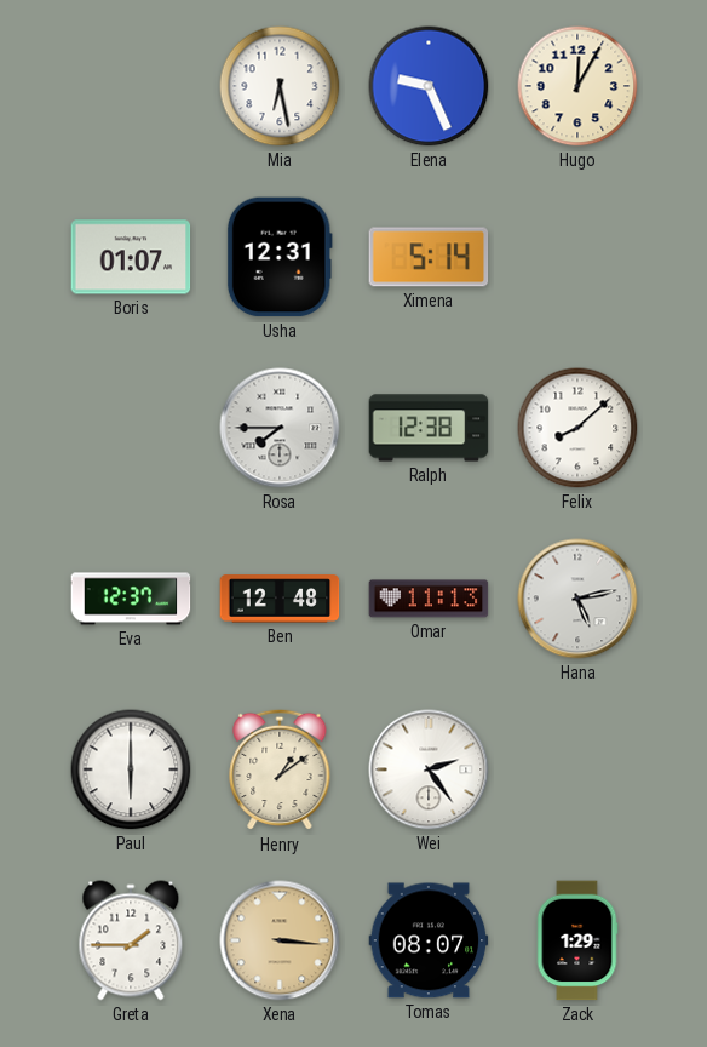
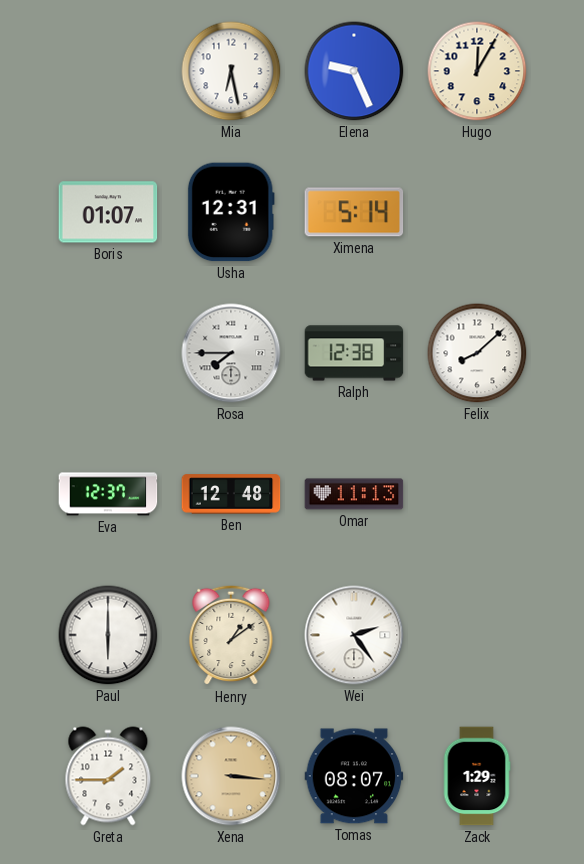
Hana: 5:13 -> none (577, 599)
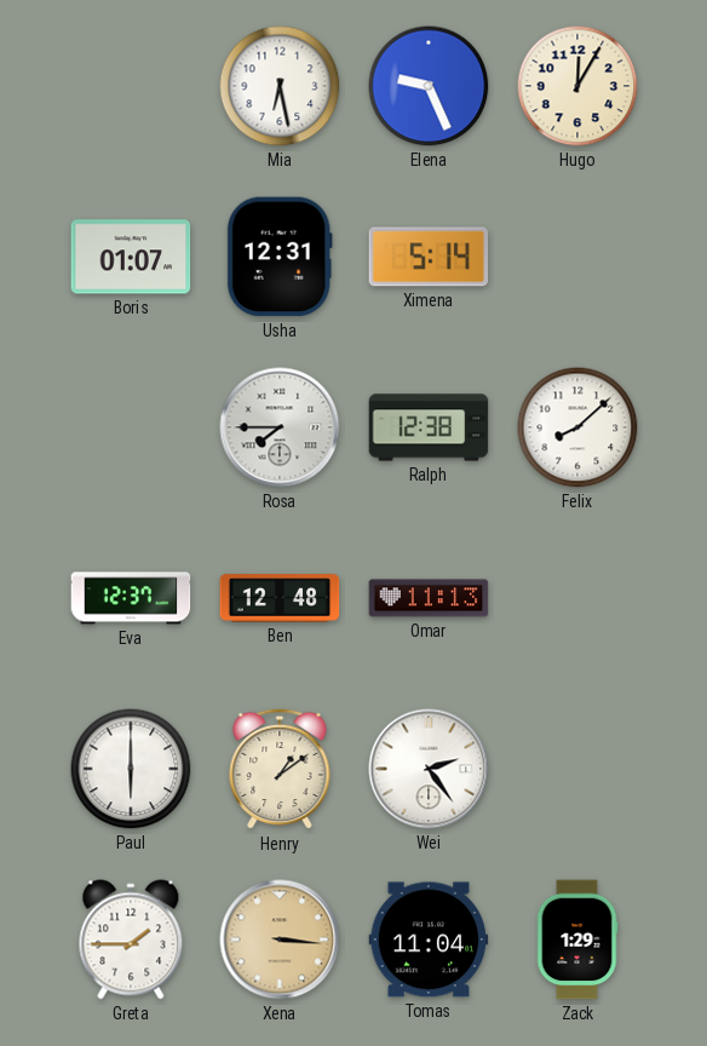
Tomas: 08:07 -> 11:04 (429, 939)
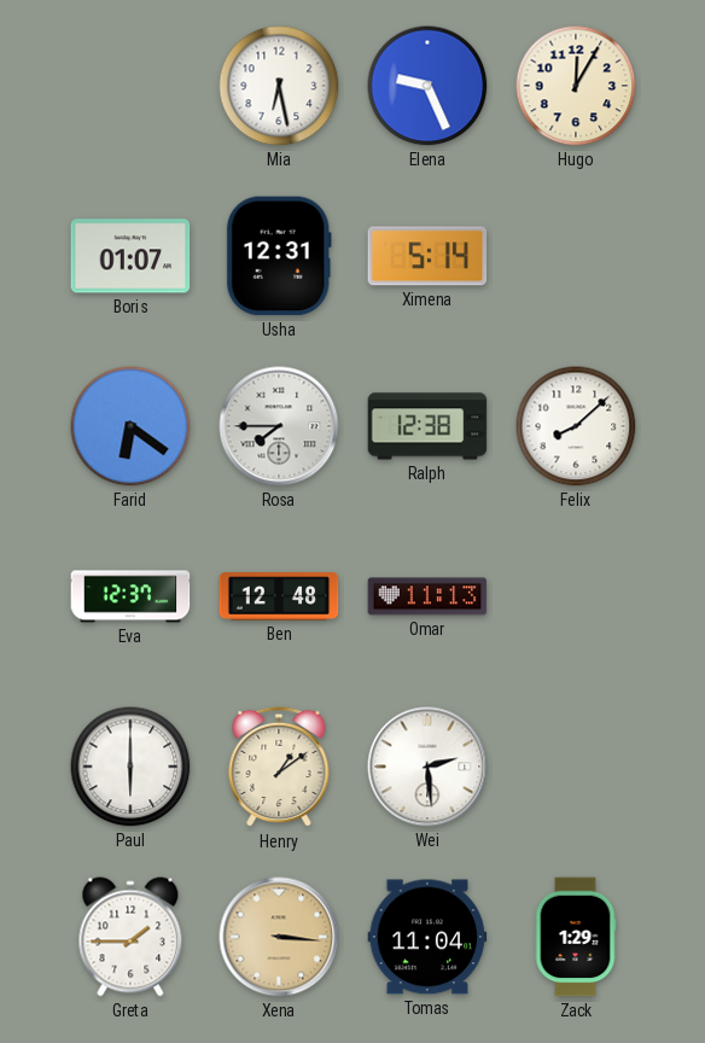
Farid: none -> 6:21 (130, 426)
Wei: 2:24 -> 2:29 (427, 767)
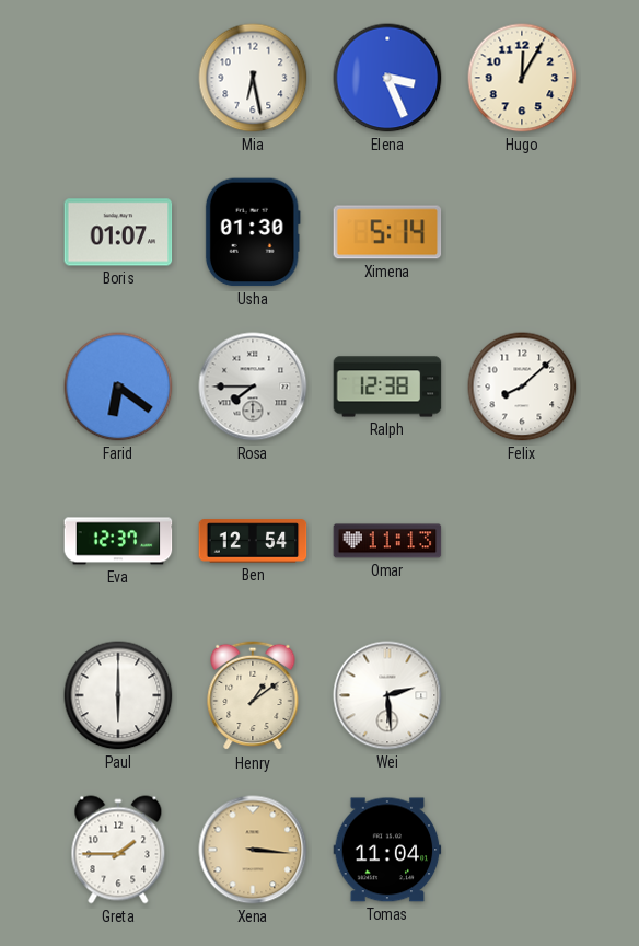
Elena: 9:26 -> 3:26 (387, 78)
Usha: 12:31 -> 01:30 (253, 232)
Ben: 12:48 -> 12:54 (253, 541)
Zack: 1:29 -> none (576, 937)
